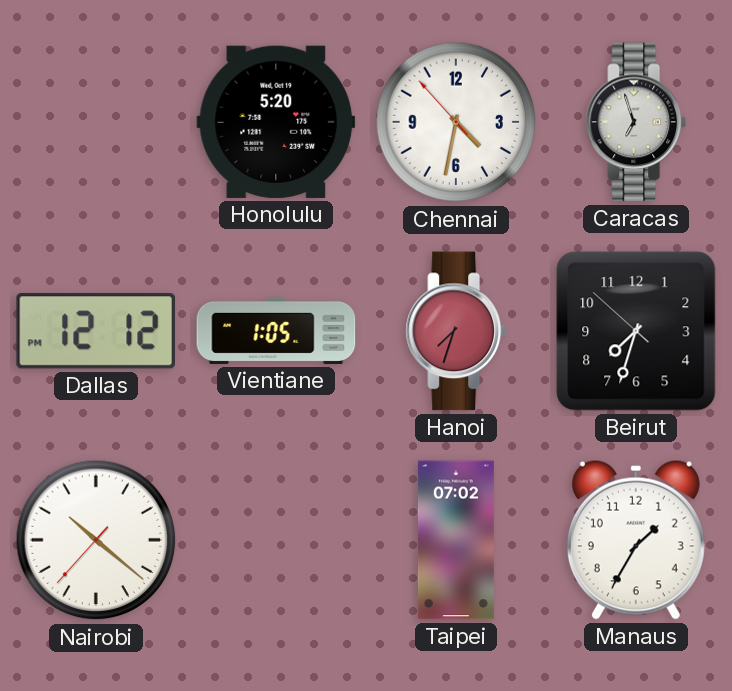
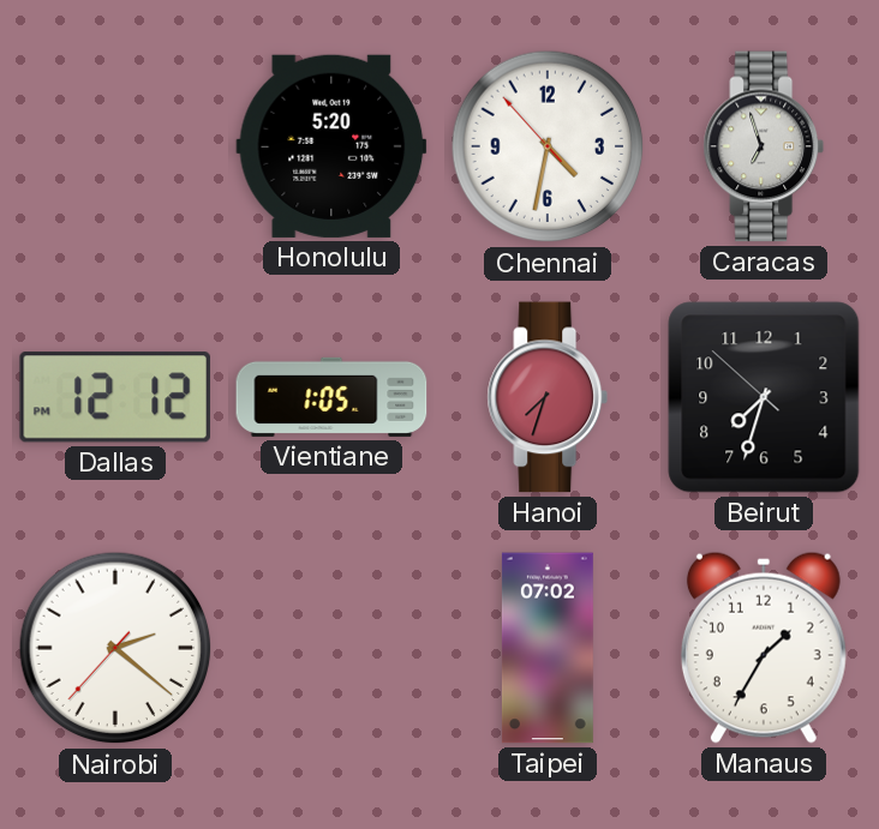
Nairobi: 10:21 -> 2:21 (115, 648)
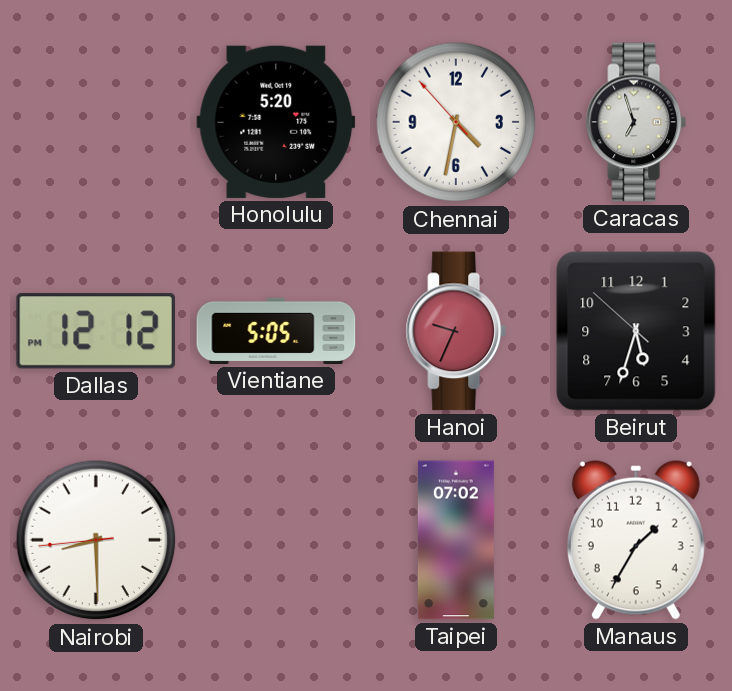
Vientiane: 1:05 -> 5:05 (276, 331)
Hanoi: 7:33 -> 9:34 (456, 331)
Beirut: 7:32 -> 5:32 (636, 331)
Nairobi: 2:21 -> 8:29 (96, 540)
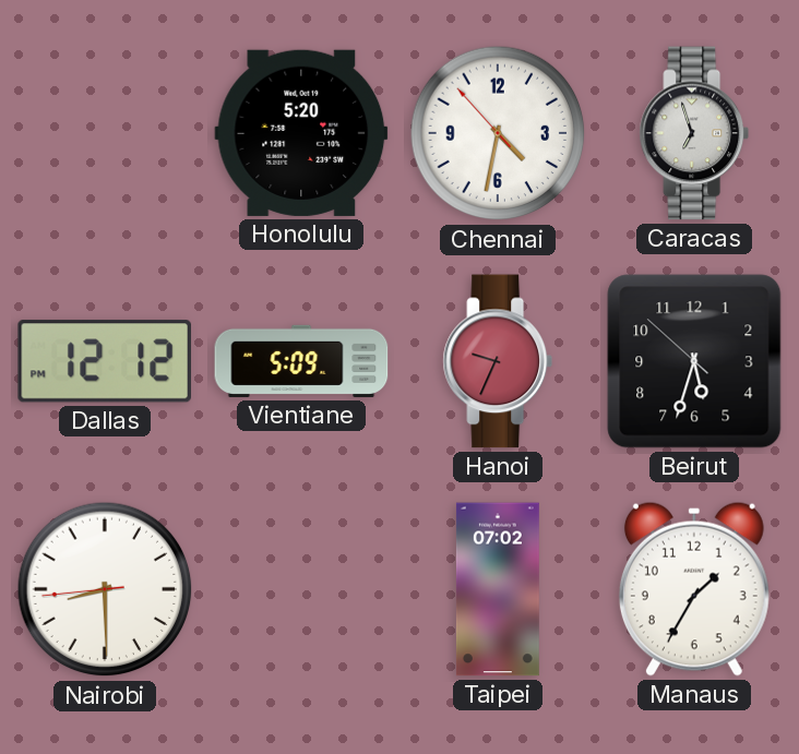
Vientiane: 5:05 -> 5:09 (301, 361)
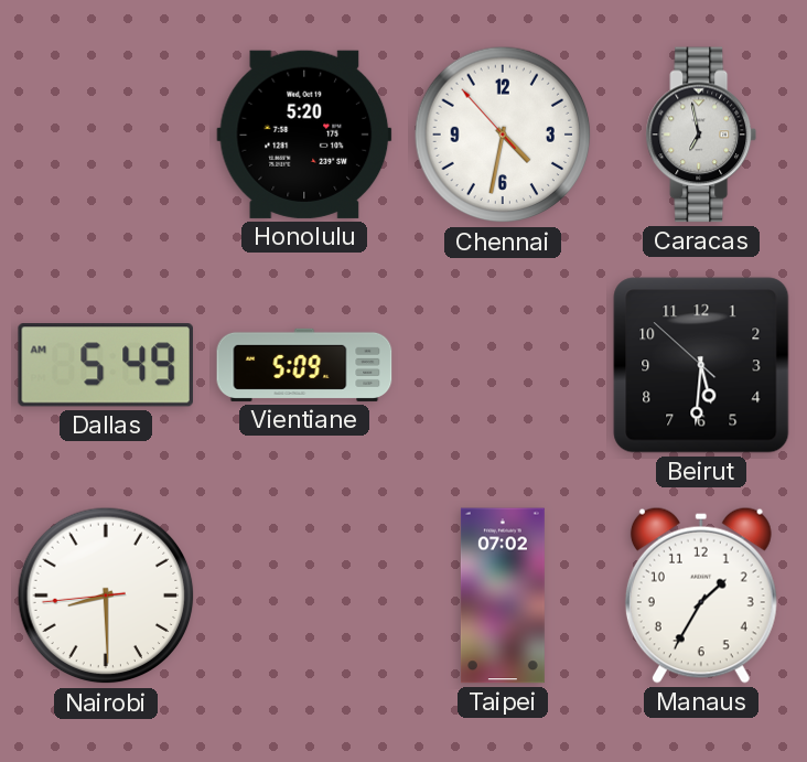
Caracas: 6:57 -> 6:58 (701, 135)
Dallas: 12:12 -> 5:49 (105, 365)
Hanoi: 9:34 -> none (498, 361)
Beirut: 5:32 -> 5:30 (701, 365)
